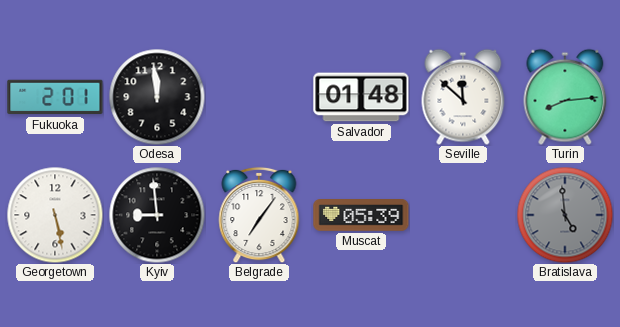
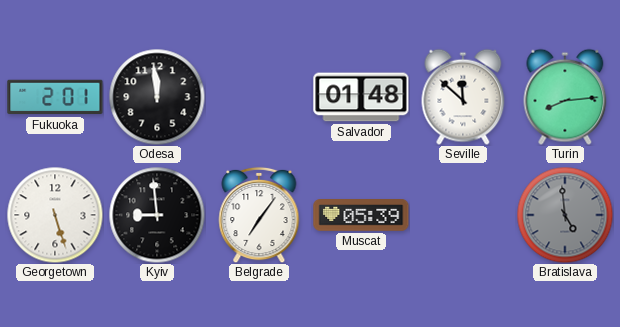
Georgetown: 5:28 -> 5:27 (55, 215)
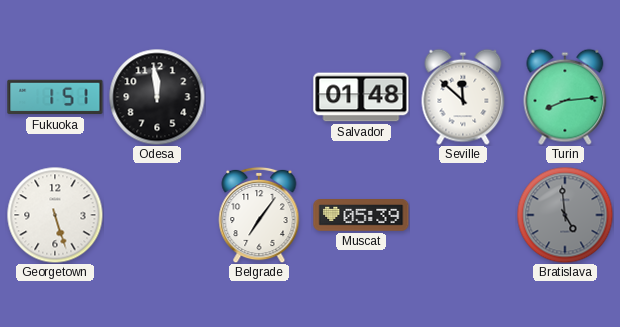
Fukuoka: 2:01 -> 1:51 (55, 97)
Kyiv: 8:59 -> none (157, 215)
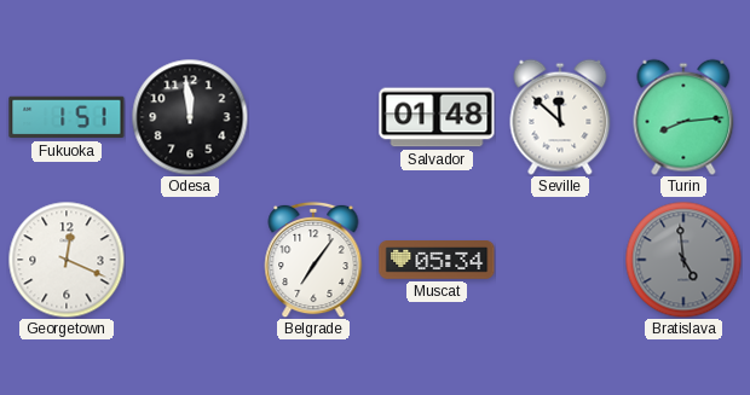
Georgetown: 5:27 -> 12:19 (67, 260)
Muscat: 05:39 -> 05:34 (437, 261)
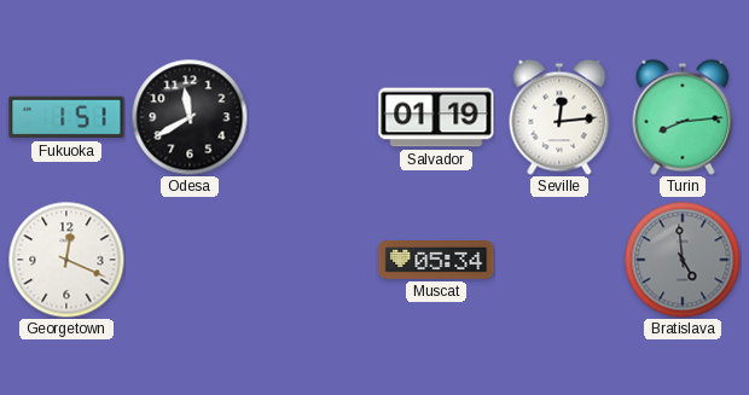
Odesa: 11:59 -> 11:40 (190, 117)
Salvador: 01:48 -> 01:19 (436, 117)
Seville: 11:52 -> 12:14 (559, 117)
Belgrade: 7:06 -> none (313, 260)
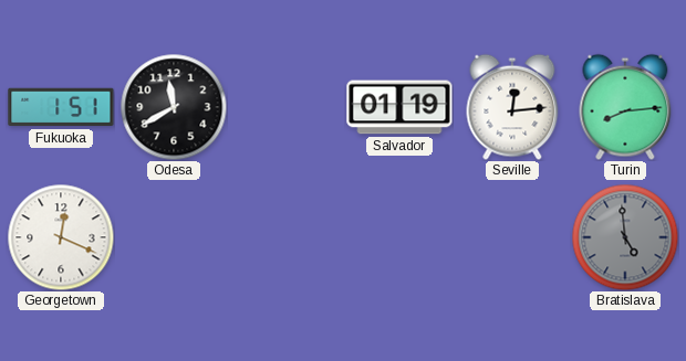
Muscat: 05:34 -> none (436, 261)
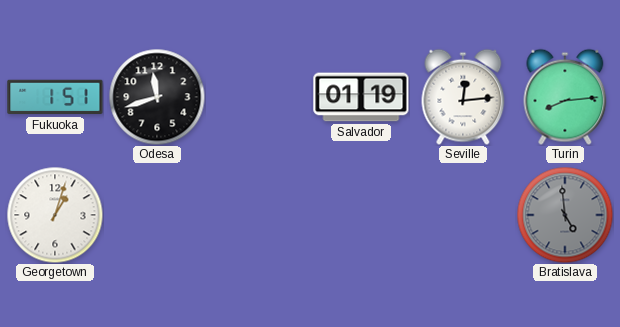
Odesa: 11:40 -> 11:42 (157, 97)
Georgetown: 12:19 -> 1:03 (55, 215)
